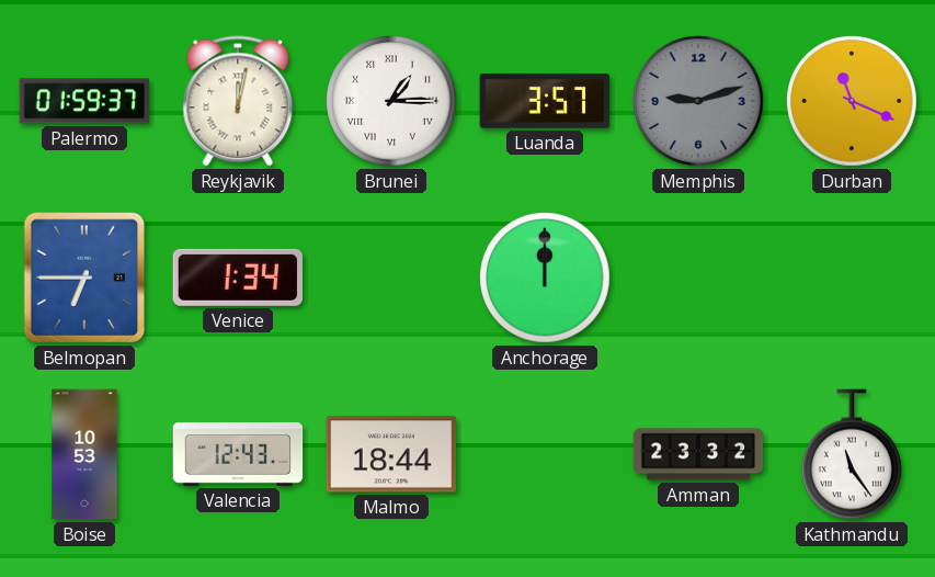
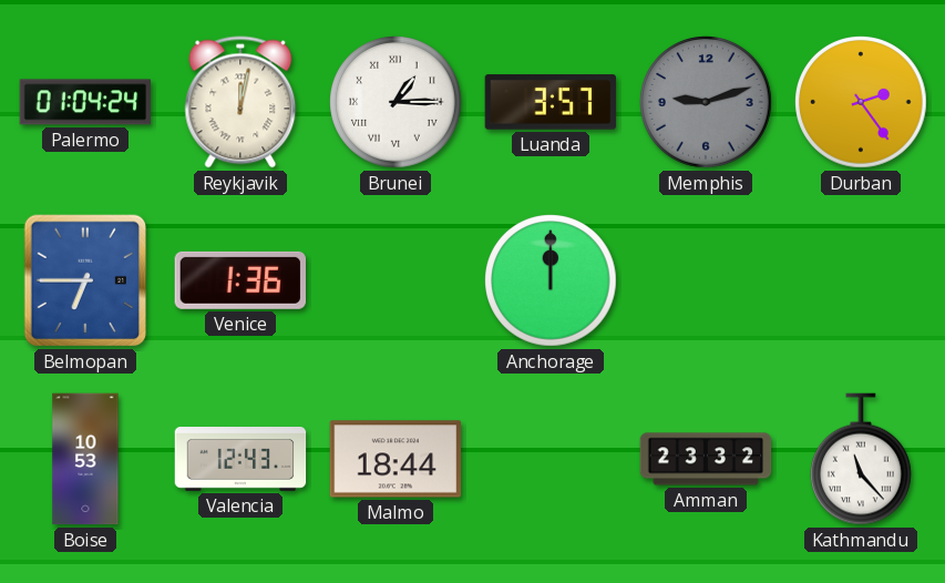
Palermo: 01:59 -> 01:04 (85, 102)
Durban: 11:19 -> 2:24 (861, 102)
Venice: 1:34 -> 1:36 (239, 280)
Kathmandu: 11:24 -> 11:23 (862, 459)
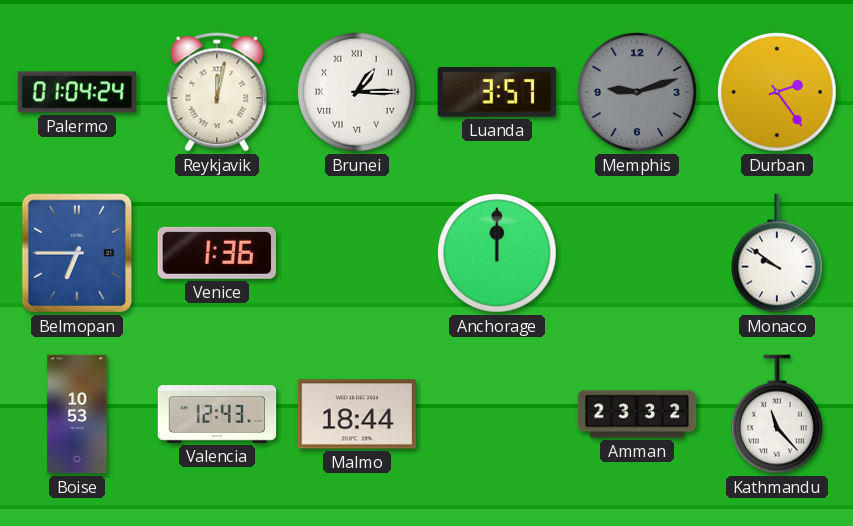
Monaco: none -> 9:51 (778, 253)
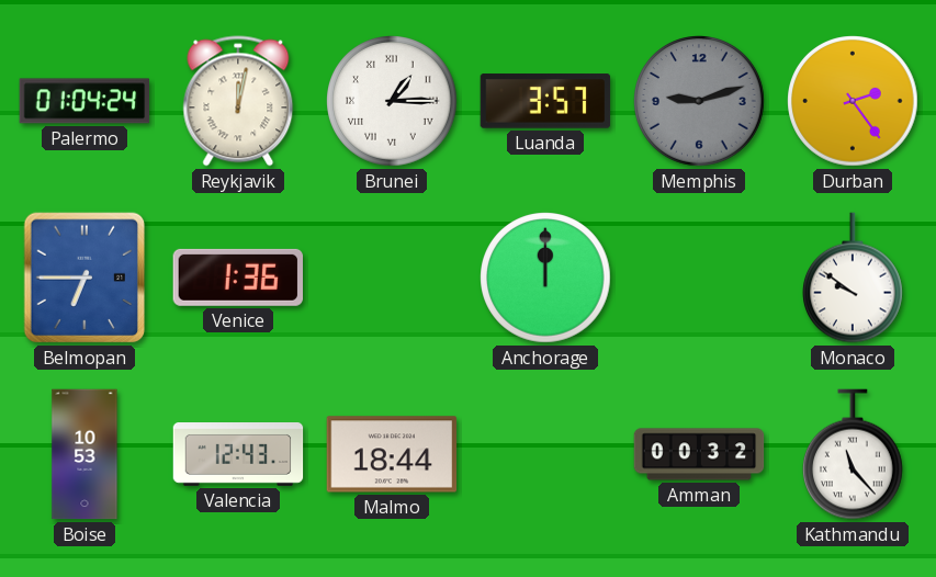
Amman: 23:32 -> 00:32 (699, 454)
